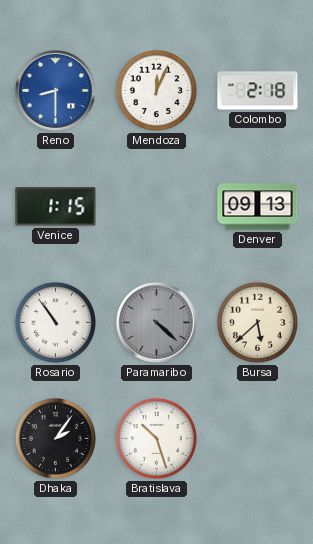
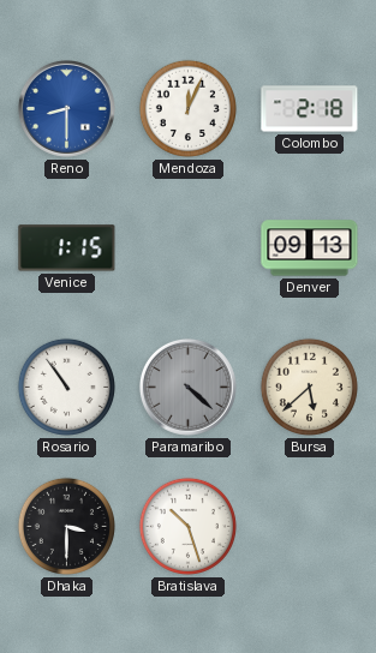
Dhaka: 2:06 -> 3:30 (66, 526)
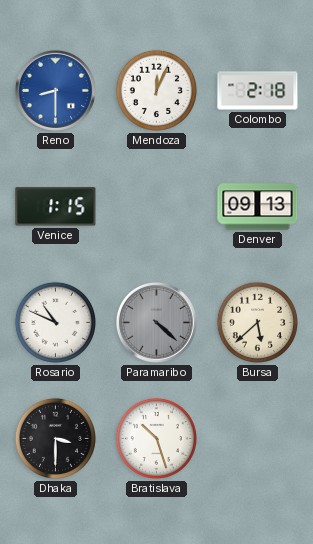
Rosario: 10:54 -> 10:49 (55, 322)
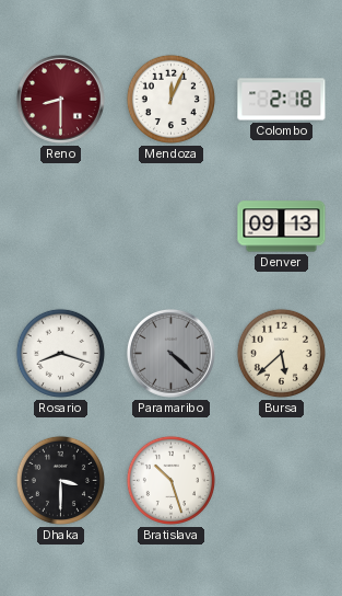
Reno dial: blue -> burgundy (60, 99)
Venice: 1:15 -> none (56, 207)
Rosario: 10:49 -> 8:18 (60, 353)
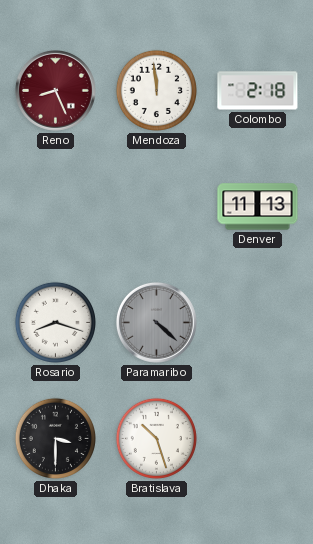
Reno: 8:30 -> 8:26 (55, 90)
Mendoza: 12:04 -> 11:59 (156, 90)
Denver: 09:13 -> 11:13 (258, 207)
Bursa: 5:38 -> none (281, 353)
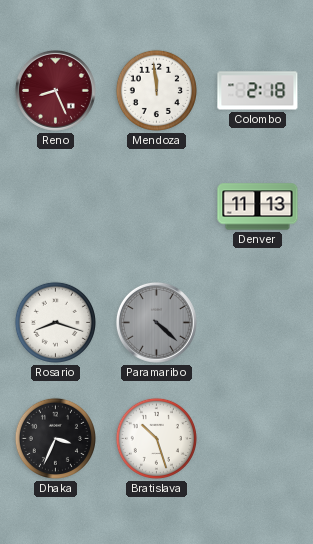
Dhaka: 3:30 -> 3:34 (55, 438)
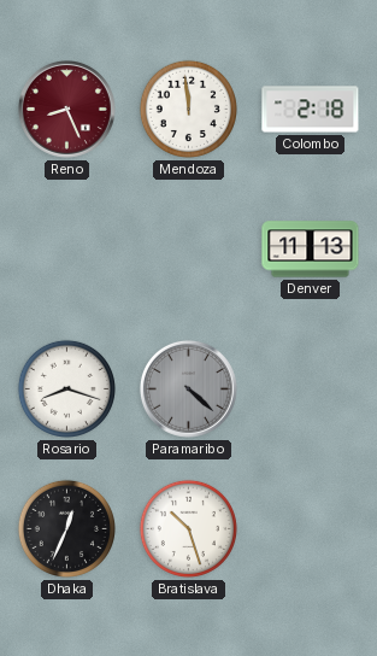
Dhaka: 3:34 -> 12:34 (66, 528)
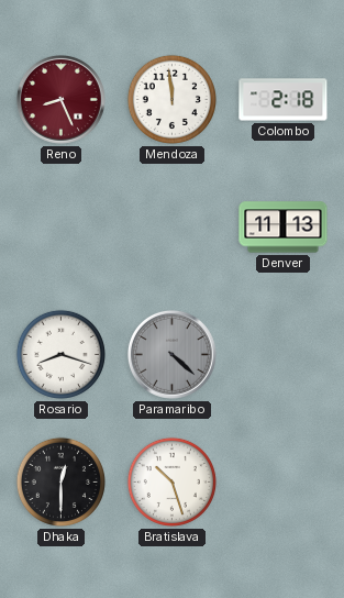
Dhaka: 12:34 -> 12:30 (60, 481)
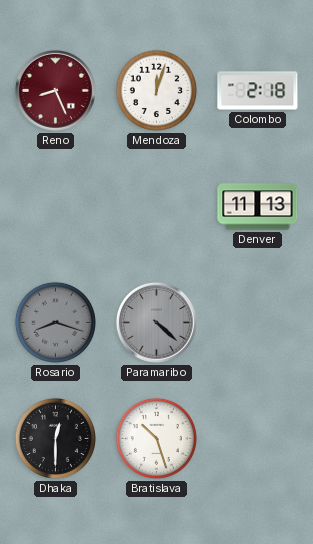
Mendoza: 11:59 -> 12:03 (156, 90)
Rosario dial: white -> grey (55, 322)
